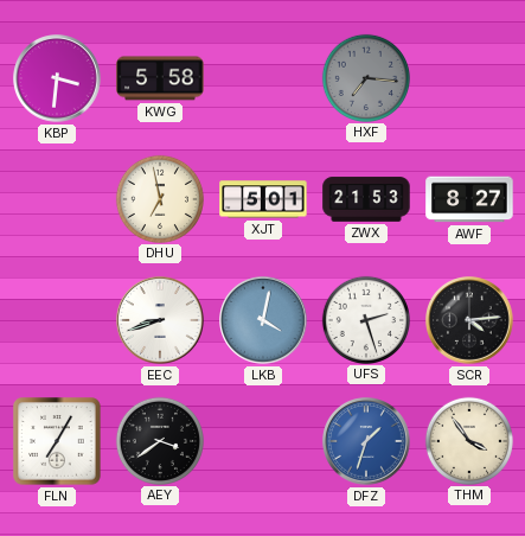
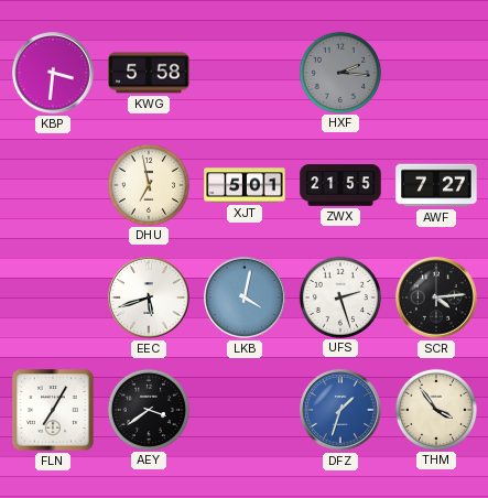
HXF: 7:16 -> 2:16 (339, 72)
ZWX: 21:53 -> 21:55 (340, 185)
AWF: 8:27 -> 7:27 (436, 185)
EEC: 8:42 -> 5:42 (149, 297)
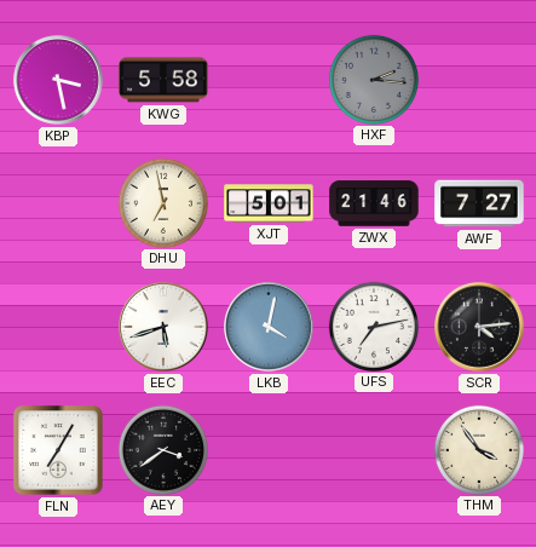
KBP: 3:31 -> 3:28 (58, 80)
ZWX: 21:55 -> 21:46 (374, 203)
UFS: 2:27 -> 7:13 (373, 326)
DFZ: 1:33 -> none (340, 410)
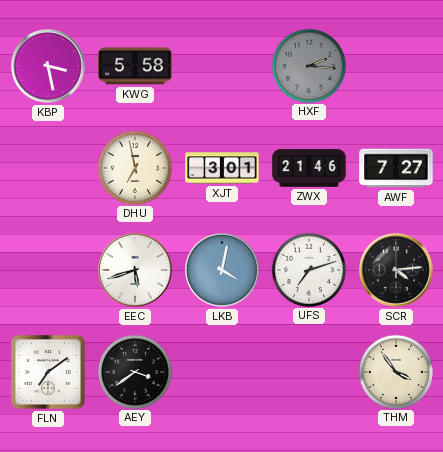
XJT: 5:01 -> 3:01 (222, 168)
UFS: 7:13 -> 7:12 (308, 269)
FLN: 7:05 -> 7:09 (48, 372)
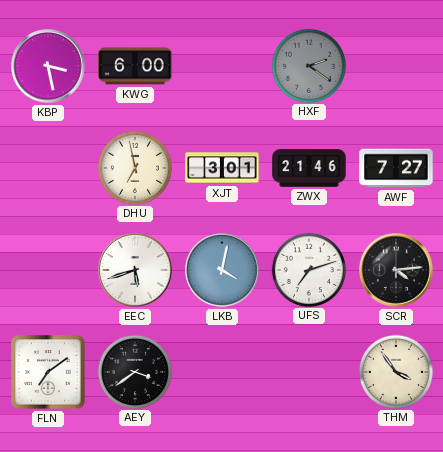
KWG: 5:58 -> 6:00 (135, 66)
HXF: 2:16 -> 2:21 (308, 65)
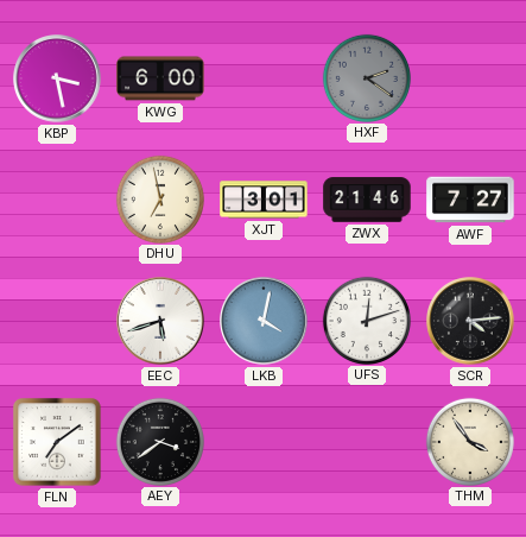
UFS: 7:12 -> 12:12 (366, 320)
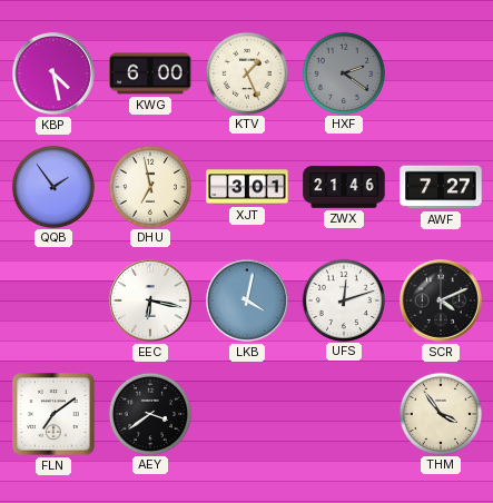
KBP: 3:28 -> 4:28 (53, 73)
KTV: none -> 1:26 (246, 72)
QQB: none -> 1:54 (52, 186)
EEC: 5:42 -> 6:17 (150, 300)
SCR: 4:14 -> 4:11 (441, 300)
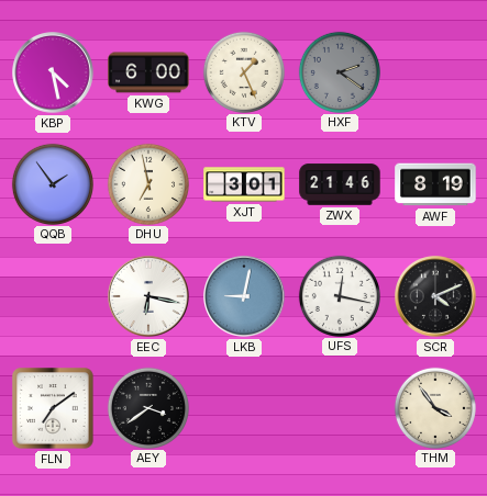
AWF: 7:27 -> 8:19 (435, 184)
LKB: 4:02 -> 9:02 (244, 296)
UFS: 12:12 -> 12:17 (339, 295)
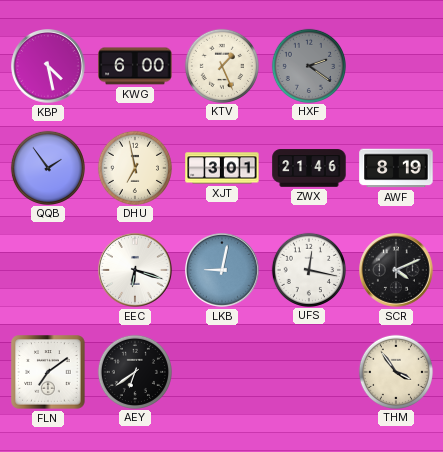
EEC: 6:17 -> 6:18 (135, 270)
AEY: 3:39 -> 6:39 (134, 371)
